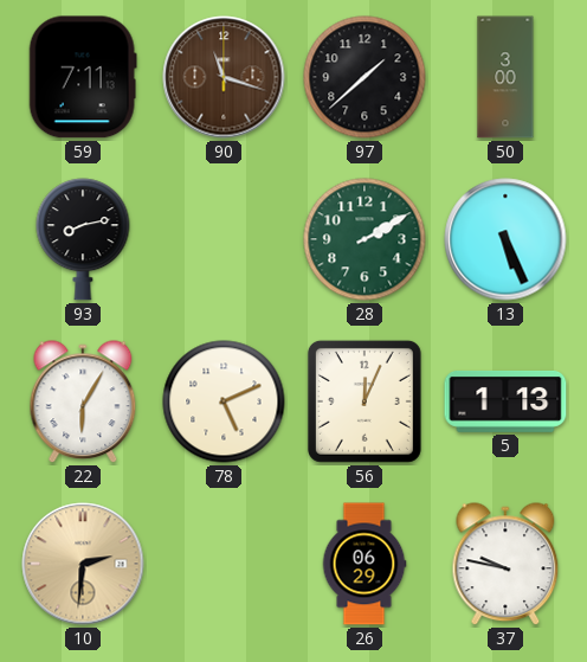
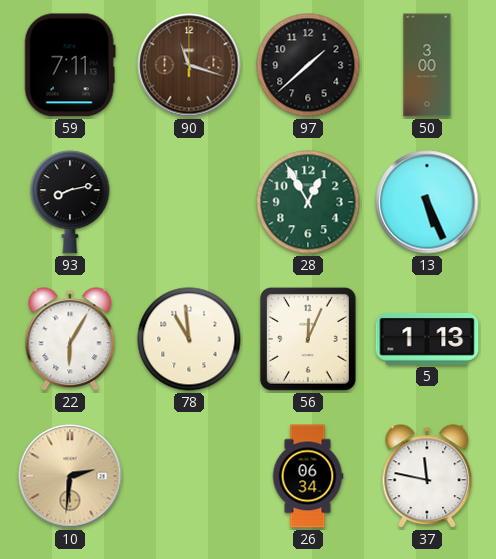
28: 2:10 -> 12:55 (308, 202)
78: 5:11 -> 10:59 (189, 339)
26: 06:29 -> 06:34 (308, 476)
37: 9:47 -> 11:47 (427, 477)
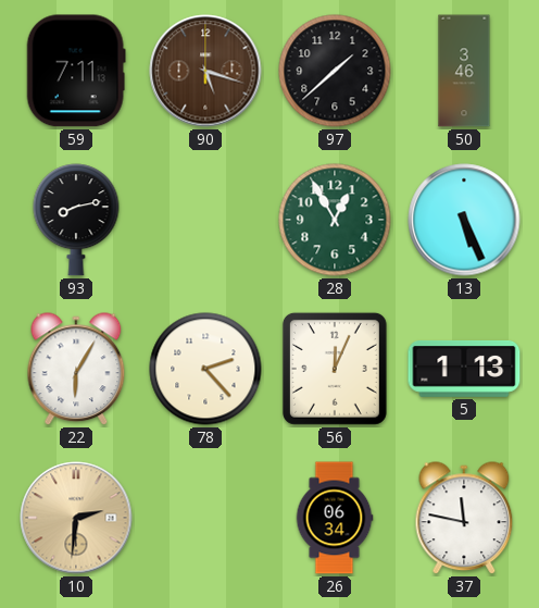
90: 11:18 -> 5:18 (205, 71)
50: 3:00 -> 3:46 (464, 71)
78: 10:59 -> 2:23 (205, 369)
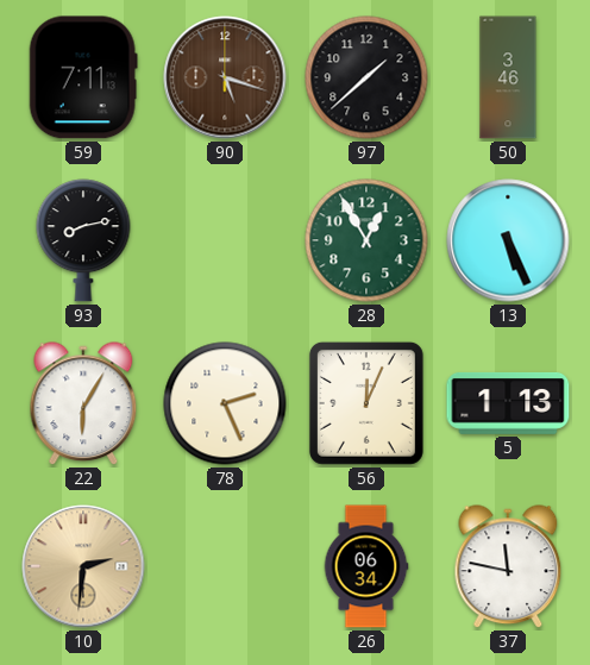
78: 2:23 -> 2:26 (225, 403)
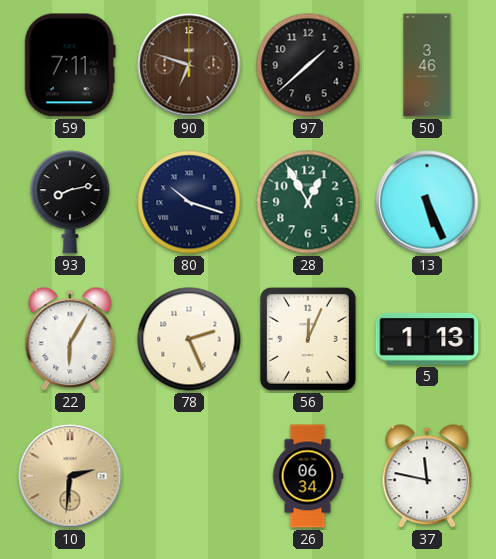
90: 5:18 -> 6:48 (189, 65)
80: none -> 10:18 (189, 202)
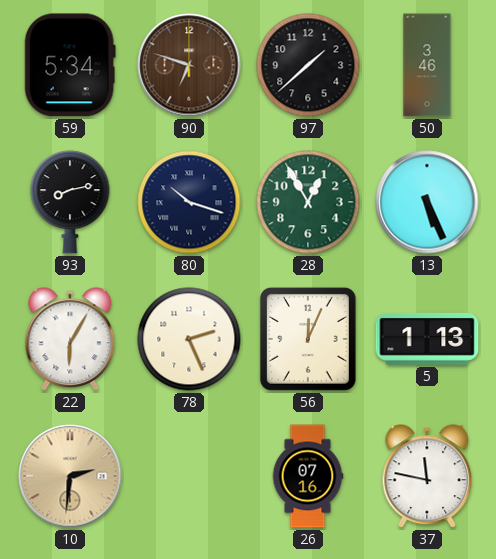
59: 7:11 -> 5:34 (70, 65)
26: 06:34 -> 07:16 (308, 476)
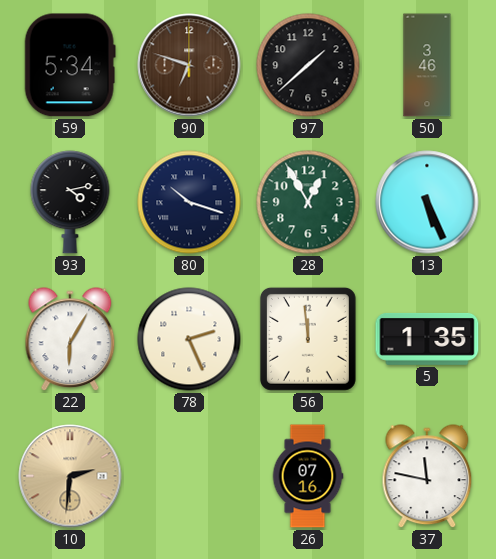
93: 8:13 -> 4:13 (70, 202)
56: 12:04 -> 11:59 (308, 339)
5: 1:13 -> 1:35 (427, 339)
